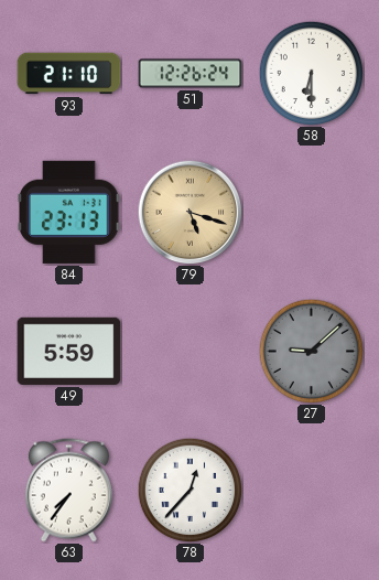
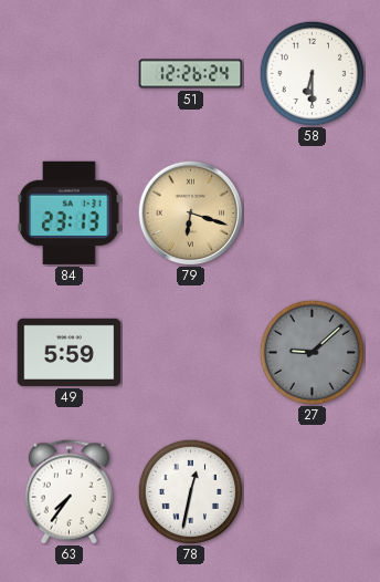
93: 21:10 -> none (69, 74)
79: 5:18 -> 6:18 (190, 212)
78: 12:37 -> 12:32 (190, 491)
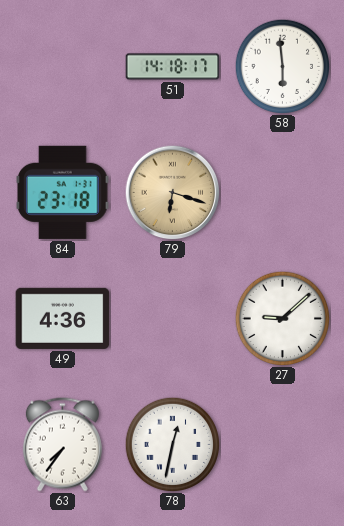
51: 12:26 -> 14:18 (173, 67)
58: 6:30 -> 5:59 (282, 66)
84: 23:13 -> 23:18 (63, 192)
49: 5:59 -> 4:36 (63, 318)
27 dial: grey -> white (282, 318)
